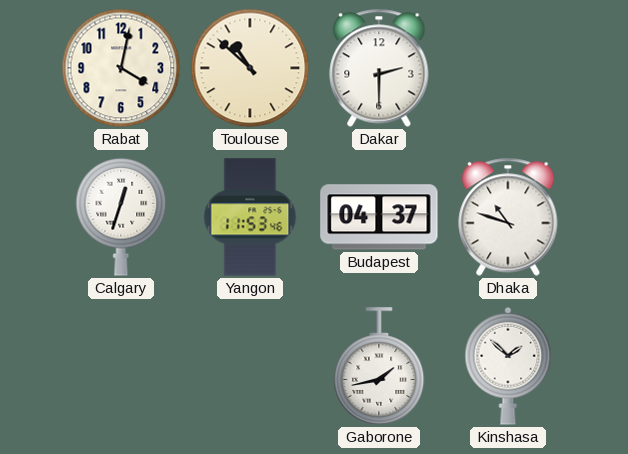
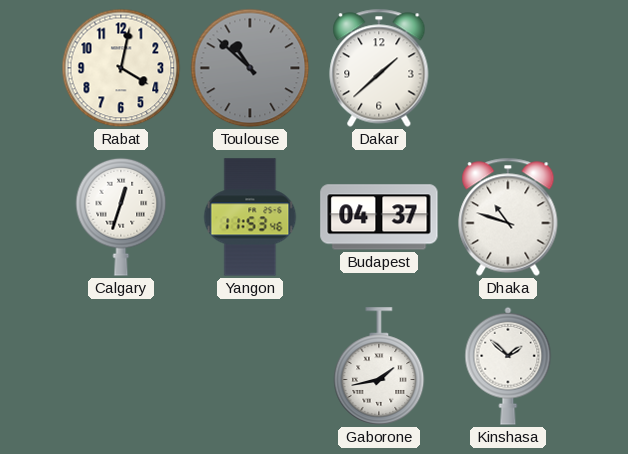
Toulouse dial: cream -> grey (250, 68)
Dakar: 2:30 -> 1:38 (379, 68)
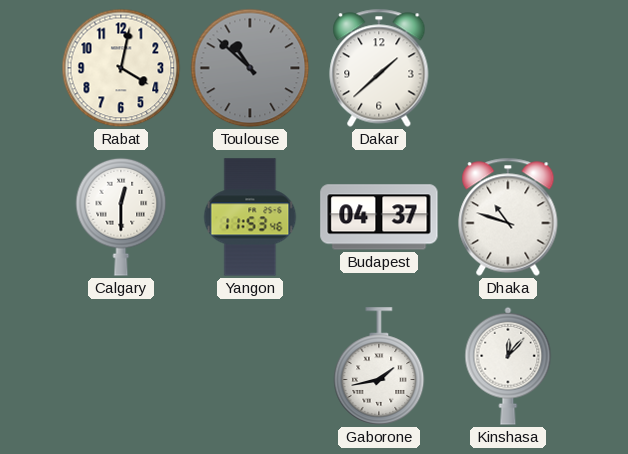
Calgary: 12:33 -> 12:30 (121, 217)
Kinshasa: 1:52 -> 12:07 (508, 366)
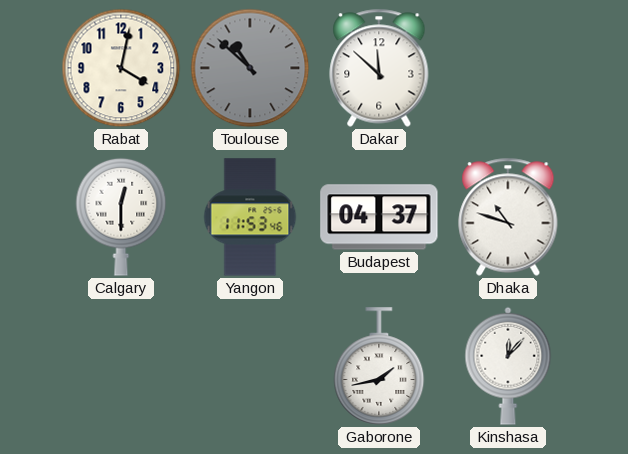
Dakar: 1:38 -> 11:52 (379, 68)
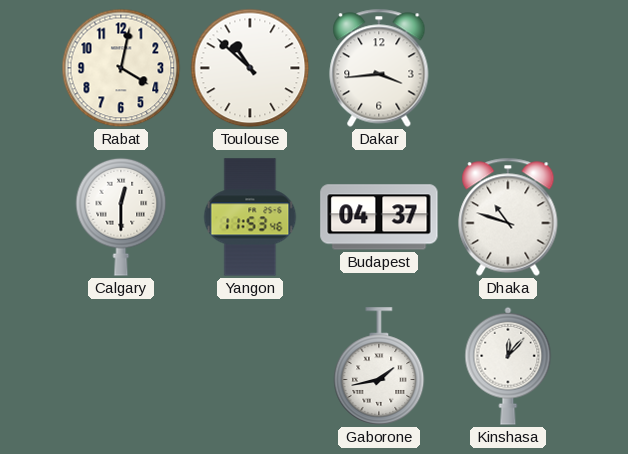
Toulouse dial: grey -> white (250, 68)
Dakar: 11:52 -> 3:44 (379, 68)
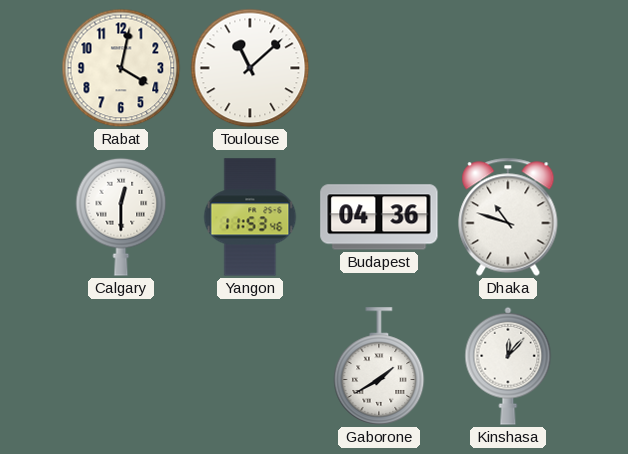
Toulouse: 10:52 -> 11:08 (250, 68)
Dakar: 3:44 -> none (379, 68)
Budapest: 04:37 -> 04:36 (379, 217)
Gaborone: 1:43 -> 1:40 (379, 366)
